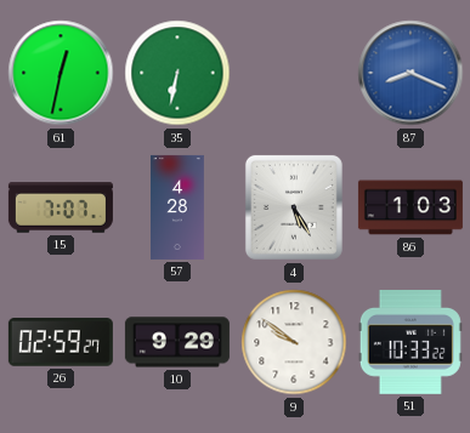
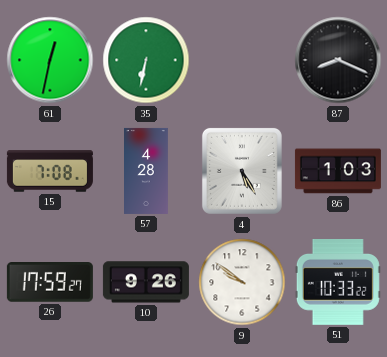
87 dial: blue -> black (338, 60)
15: 7:07 -> 7:08 (50, 171)
26: 02:59 -> 17:59 (50, 283)
10: 9:29 -> 9:26 (146, 282)
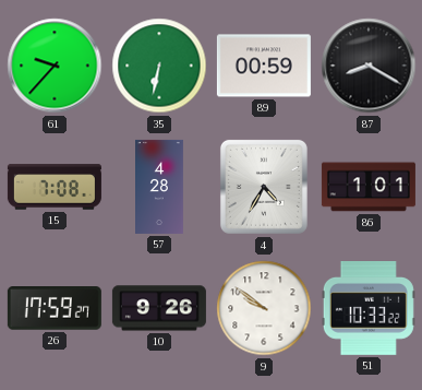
61: 12:32 -> 9:37 (55, 66)
89: none -> 00:59 (264, 66)
87: 8:19 -> 8:20 (369, 66)
4: 5:25 -> 4:35 (264, 187)
86: 1:03 -> 1:01 (369, 187)
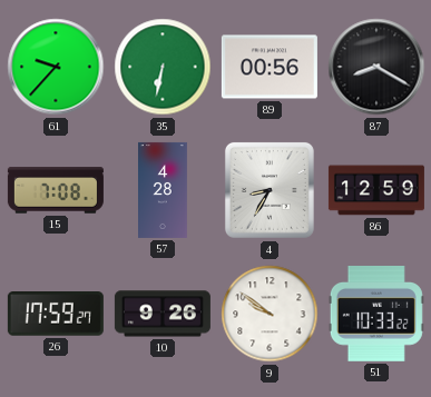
89: 00:59 -> 00:56 (270, 67)
4: 4:35 -> 8:35 (270, 190)
86: 1:01 -> 12:59 (376, 190)
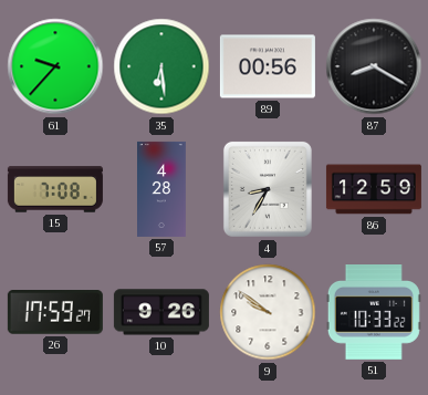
35: 6:32 -> 6:29 (161, 66)
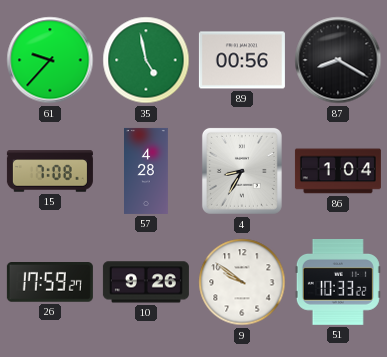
35: 6:29 -> 4:58 (146, 60)
86: 12:59 -> 1:04 (338, 171)
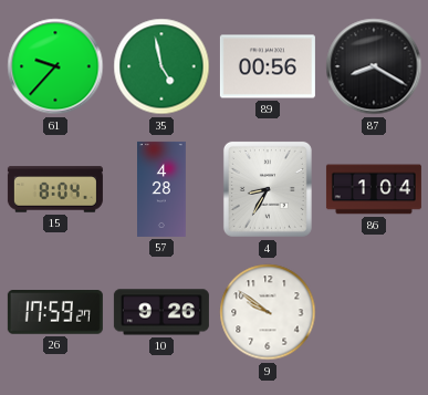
15: 7:08 -> 8:04 (55, 189)
51: 10:33 -> none (338, 283)
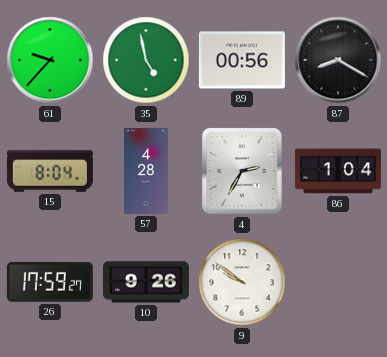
4: 8:35 -> 2:35 (242, 171)
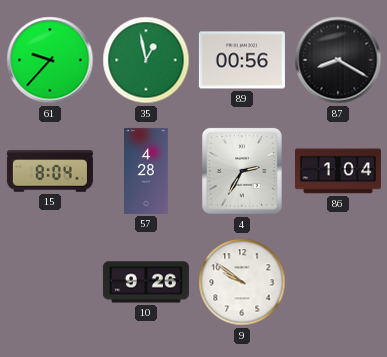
35: 4:58 -> 12:58 (146, 60)
26: 17:59 -> none (50, 283)
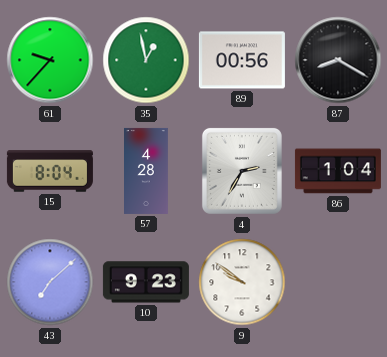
43: none -> 7:08 (50, 282)
10: 9:26 -> 9:23 (146, 282)
